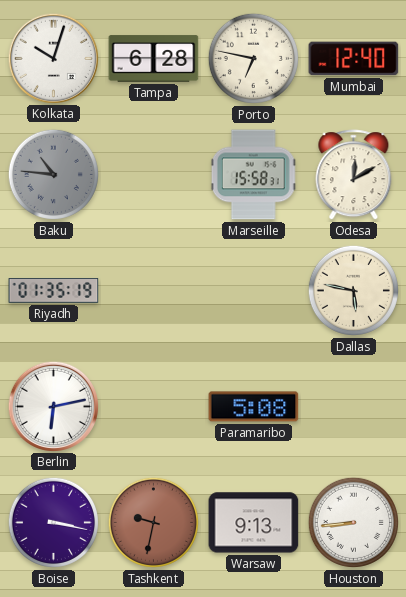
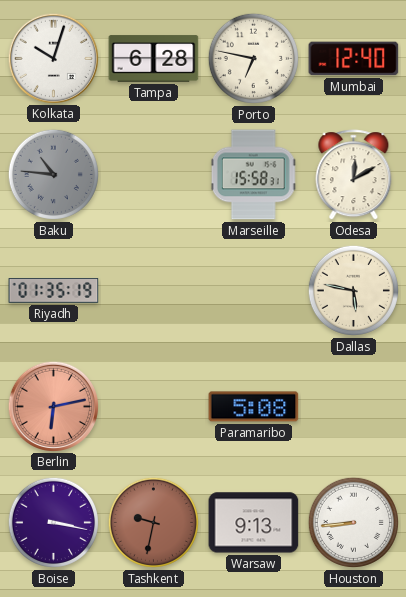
Berlin dial: white -> salmon (53, 406)
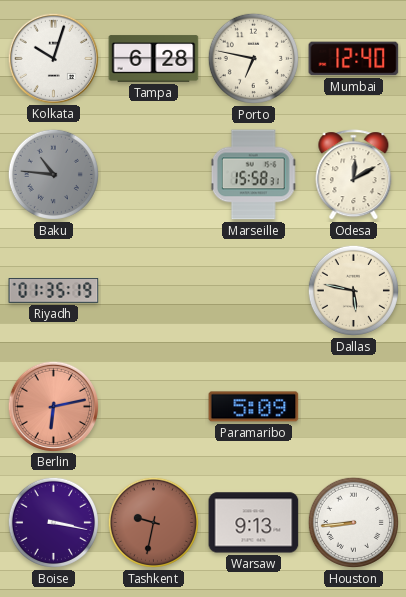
Paramaribo: 5:08 -> 5:09 (254, 407)
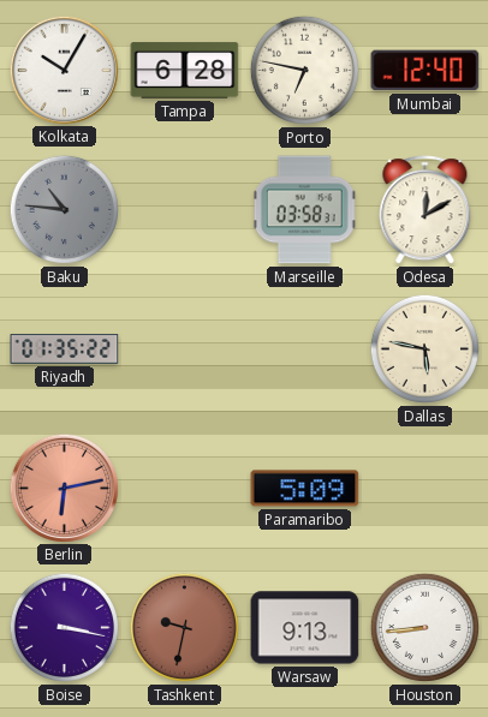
Kolkata: 10:03 -> 10:05 (64, 70)
Marseille: 15:58 -> 03:58 (305, 210)
Riyadh: 01:35:19 -> 01:35:22 (65, 349)
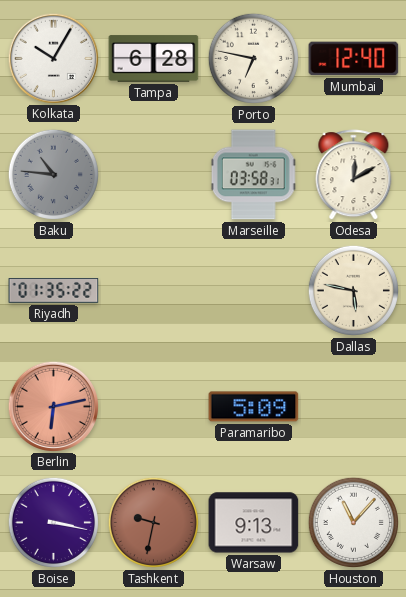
Houston: 8:44 -> 11:07 (353, 522)
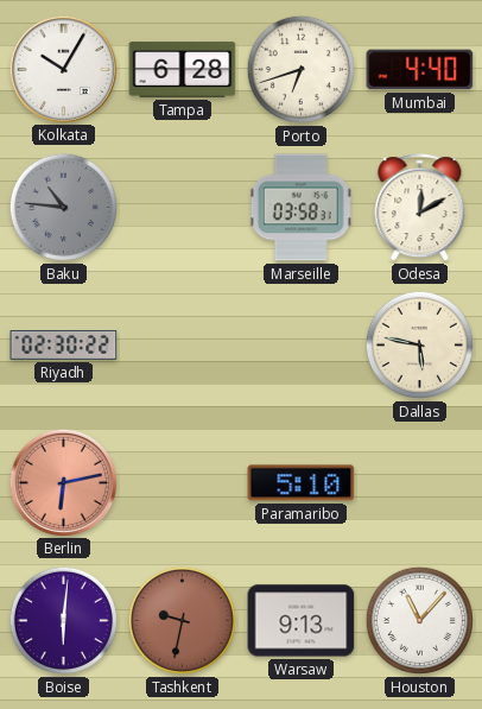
Porto: 6:47 -> 6:42 (300, 69)
Mumbai: 12:40 -> 4:40 (420, 70)
Riyadh: 01:35 -> 02:30 (64, 346)
Paramaribo: 5:09 -> 5:10 (302, 483)
Boise: 3:17 -> 6:01 (63, 620)
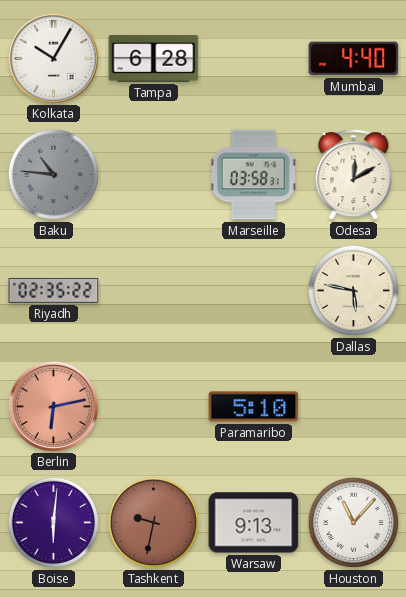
Porto: 6:42 -> none (300, 69)
Riyadh: 02:30 -> 02:35 (54, 291)
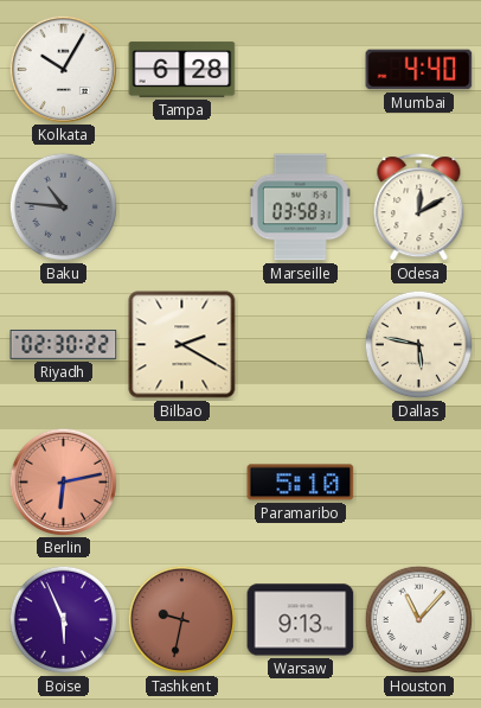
Riyadh: 02:35 -> 02:30 (64, 345)
Bilbao: none -> 2:20 (182, 345)
Boise: 6:01 -> 5:56 (63, 619)
